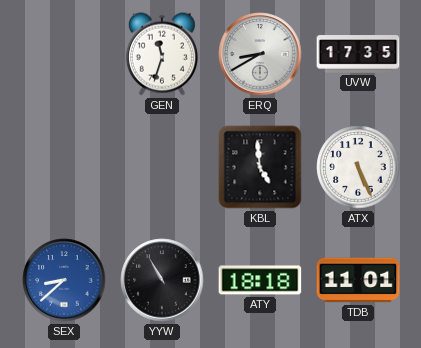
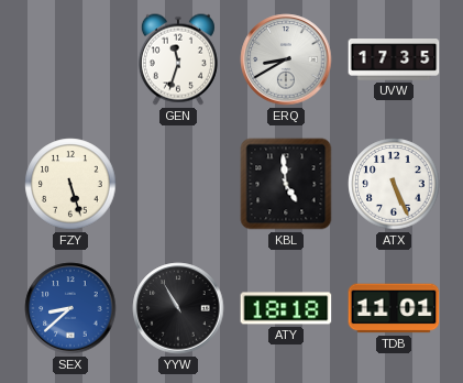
FZY: none -> 5:27 (70, 184)
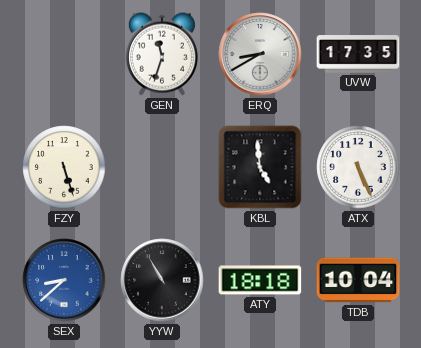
TDB: 11:01 -> 10:04 (358, 280)
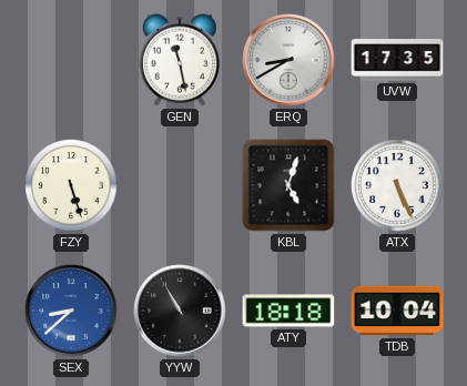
GEN: 11:33 -> 11:28 (180, 60)
KBL: 4:59 -> 5:03 (288, 185)
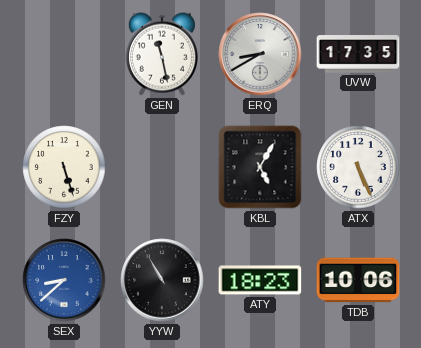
KBL: 5:03 -> 5:05 (260, 167)
ATY: 18:18 -> 18:23 (260, 280)
TDB: 10:04 -> 10:06 (358, 280)
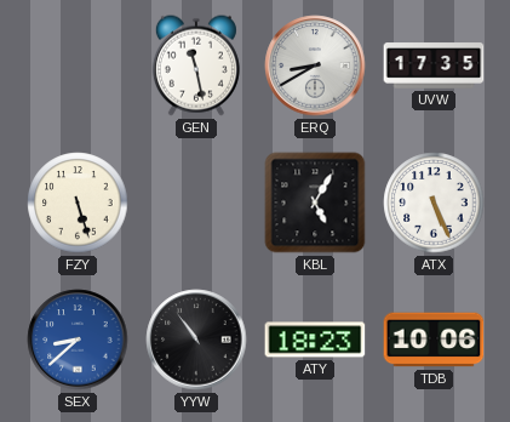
YYW: 10:55 -> 10:54 (196, 340)
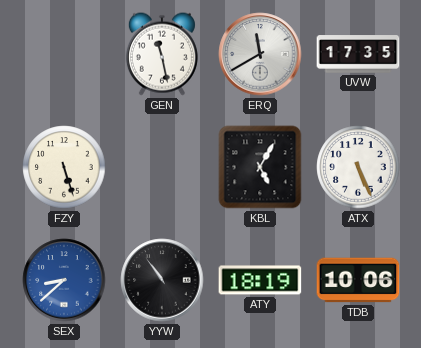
ERQ: 8:40 -> 11:40 (260, 54)
ATY: 18:23 -> 18:19 (260, 280)
